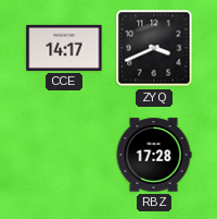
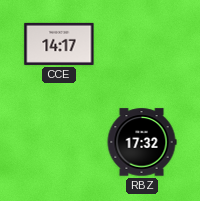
ZYQ: 3:41 -> none (154, 48)
RBZ: 17:28 -> 17:32 (142, 142)
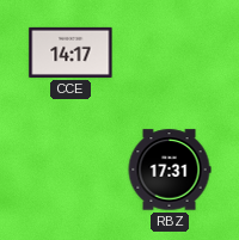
RBZ: 17:32 -> 17:31 (170, 170)
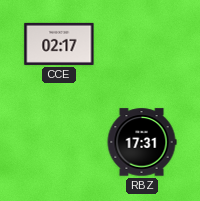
CCE: 14:17 -> 02:17 (59, 44)
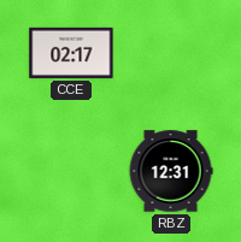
RBZ: 17:31 -> 12:31 (171, 171)
